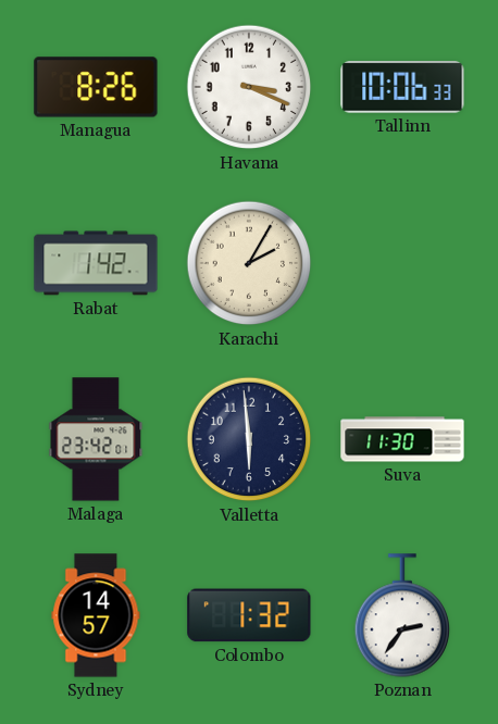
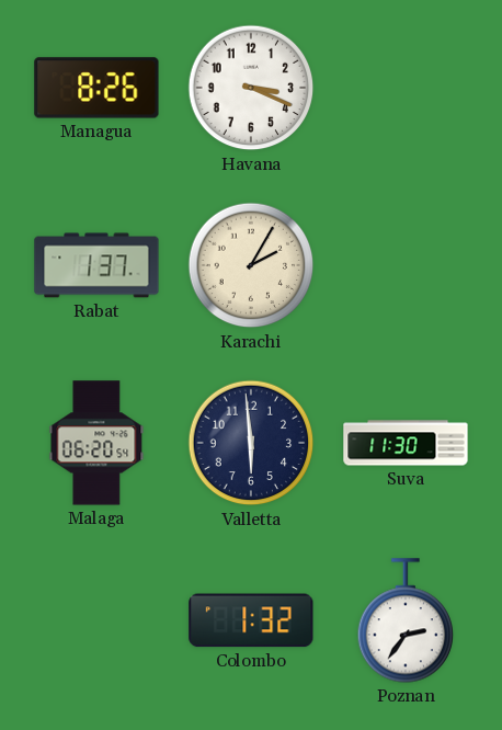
Tallinn: 10:06 -> none (402, 87)
Rabat: 1:42 -> 1:37 (96, 265)
Malaga: 23:42 -> 06:20 (96, 443)
Sydney: 14:57 -> none (96, 615)
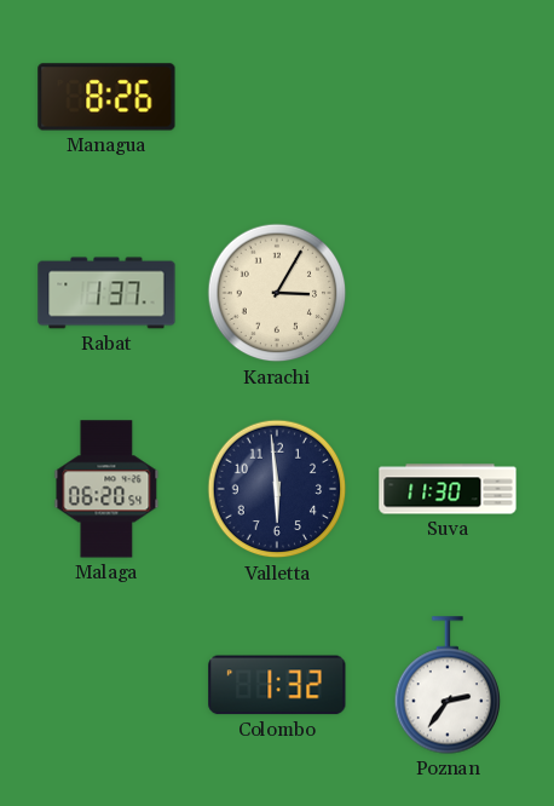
Havana: 3:19 -> none (251, 88)
Karachi: 2:05 -> 3:05 (277, 293)
